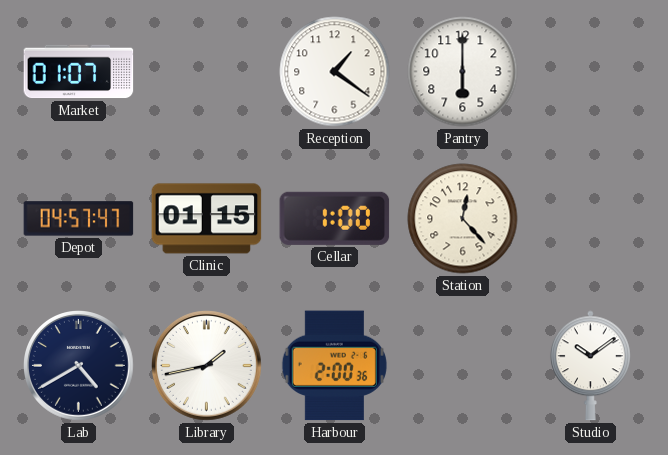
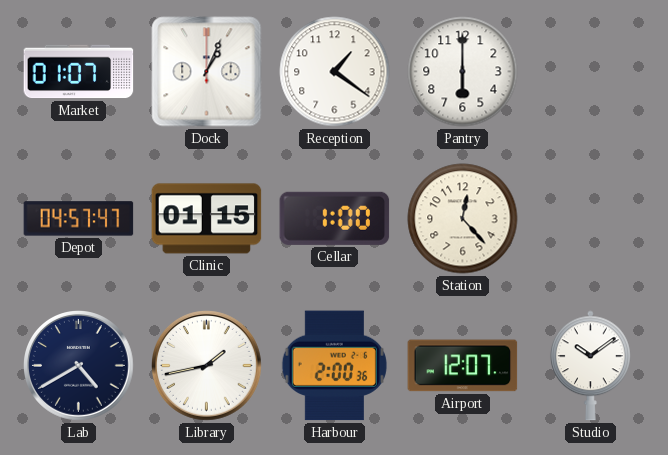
Dock: none -> 1:04 (207, 72)
Airport: none -> 12:07 (463, 366)
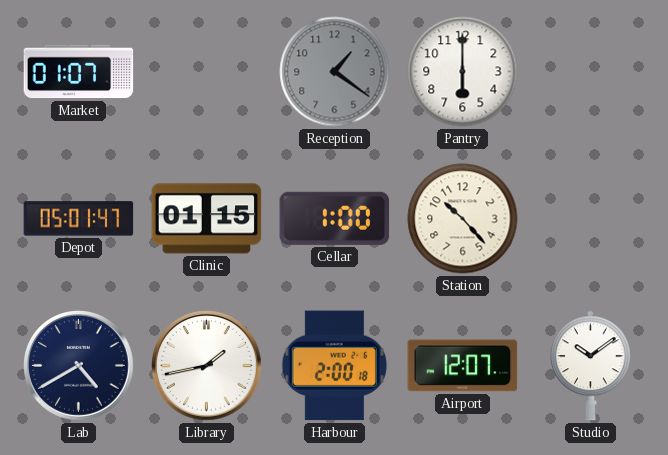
Dock: 1:04 -> none (207, 72)
Reception dial: white -> grey (335, 72)
Depot: 04:57 -> 05:01 (79, 219)
Station: 12:23 -> 10:23 (463, 219)
Harbour: 2:00:36 -> 2:00:18 (334, 366)
